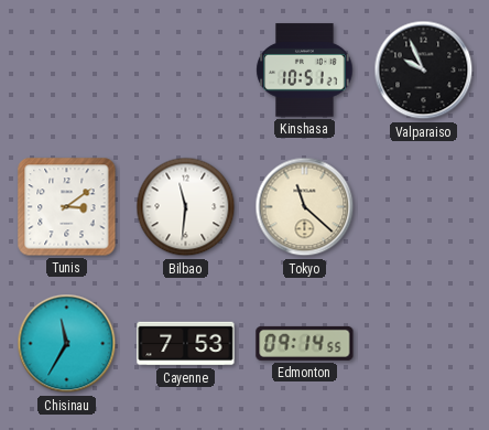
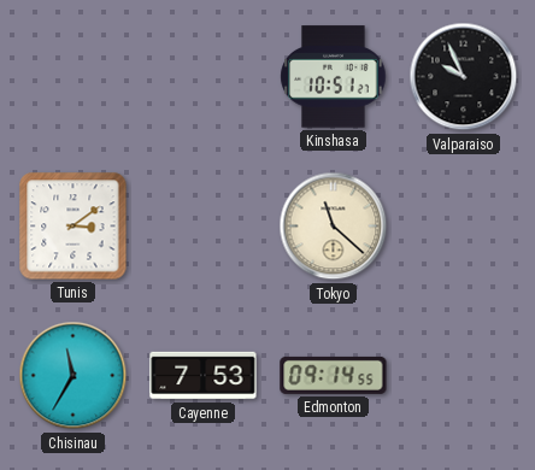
Bilbao: 11:31 -> none (186, 207)
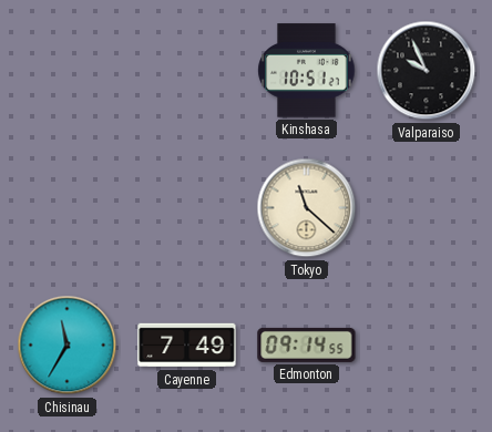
Tunis: 3:09 -> none (74, 227)
Cayenne: 7:53 -> 7:49 (187, 346)
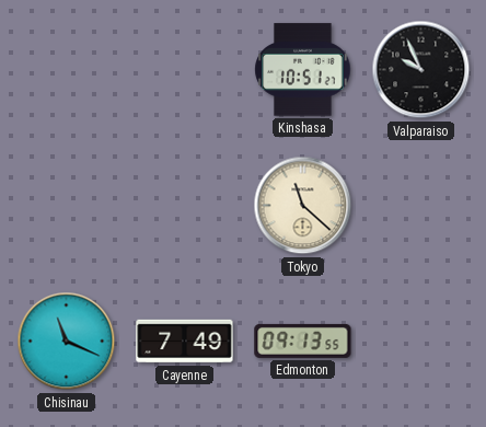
Chisinau: 11:35 -> 11:19 (67, 342)
Edmonton: 09:14 -> 09:13 (303, 341)
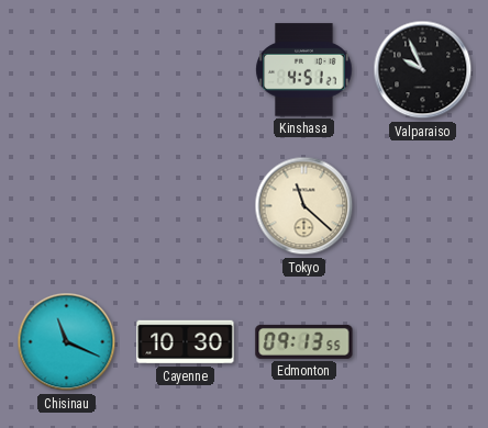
Kinshasa: 10:51 -> 4:51 (304, 70)
Cayenne: 7:49 -> 10:30 (186, 342)
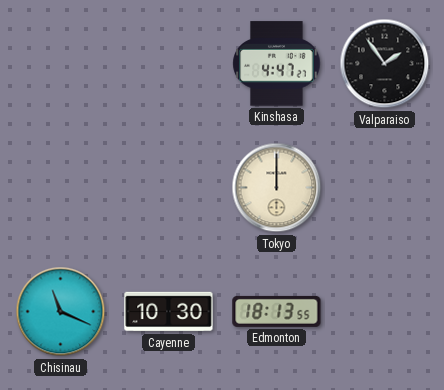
Kinshasa: 4:51 -> 4:47 (277, 64)
Valparaiso: 9:56 -> 1:54 (385, 64)
Tokyo: 11:22 -> 12:00 (277, 188)
Edmonton: 09:13 -> 18:13 (277, 311)
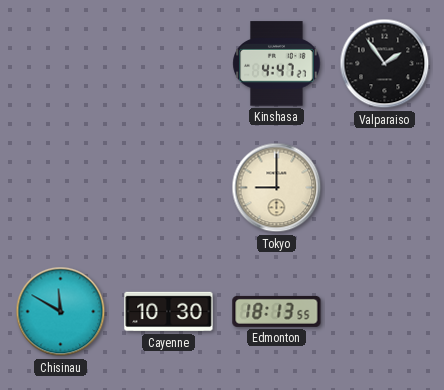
Tokyo: 12:00 -> 9:00 (277, 188)
Chisinau: 11:19 -> 11:50 (61, 312)
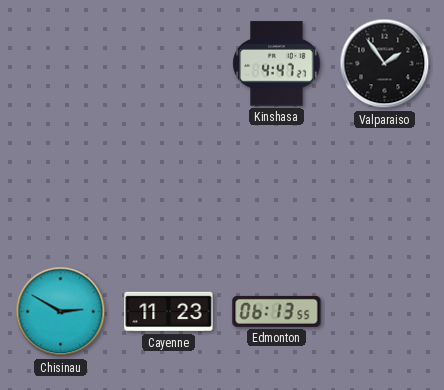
Tokyo: 9:00 -> none (277, 188)
Chisinau: 11:50 -> 2:50 (61, 312)
Cayenne: 10:30 -> 11:23 (169, 312)
Edmonton: 18:13 -> 06:13 (277, 311)
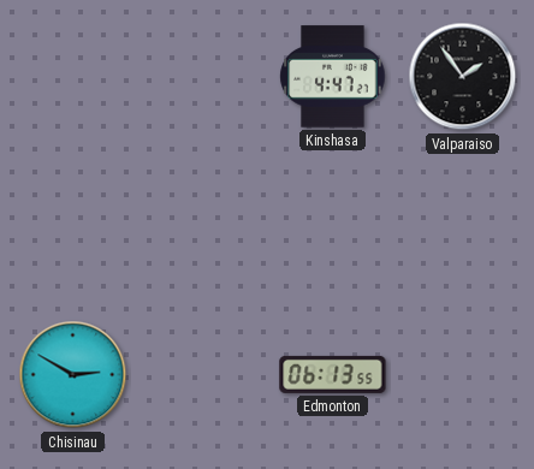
Cayenne: 11:23 -> none (169, 312)
